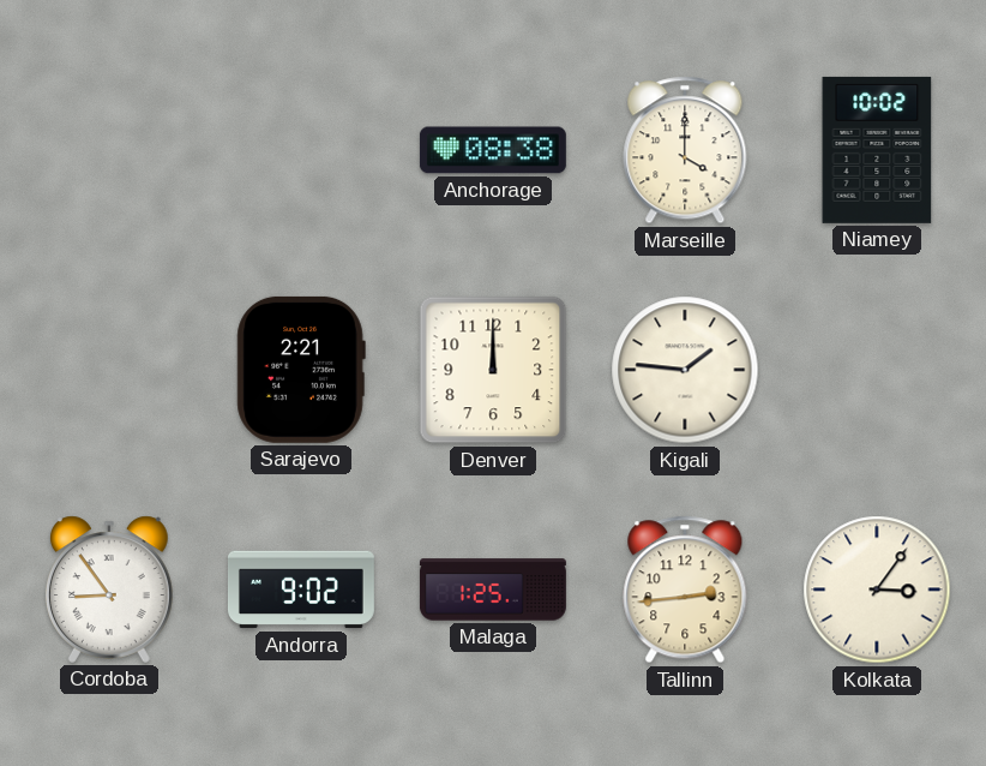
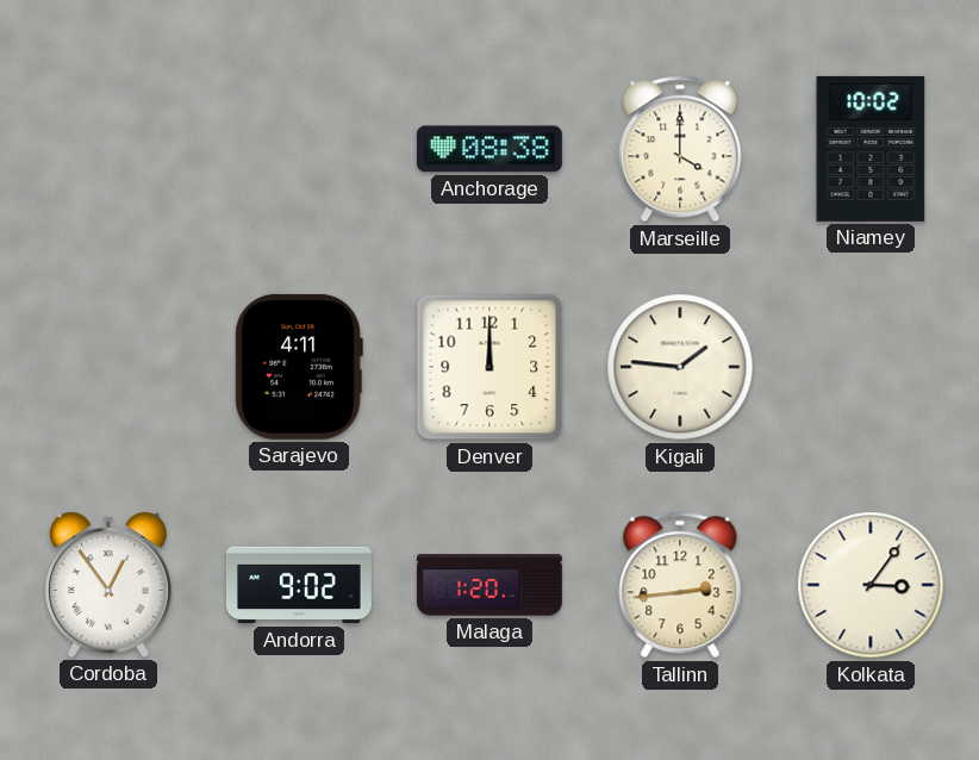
Sarajevo: 2:21 -> 4:11 (299, 367)
Cordoba: 8:54 -> 12:54 (108, 585)
Malaga: 1:25 -> 1:20 (489, 585)
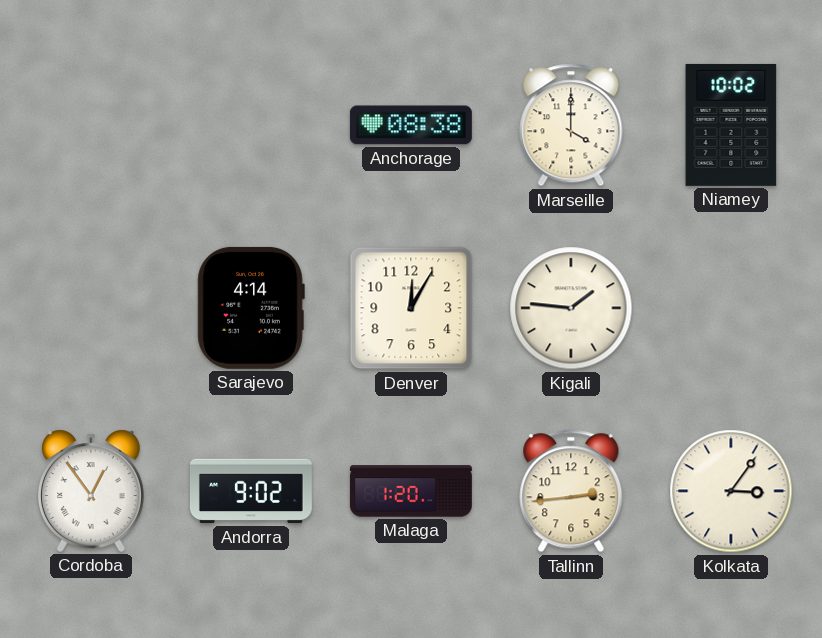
Sarajevo: 4:11 -> 4:14 (251, 308)
Denver: 12:00 -> 12:05 (411, 308)
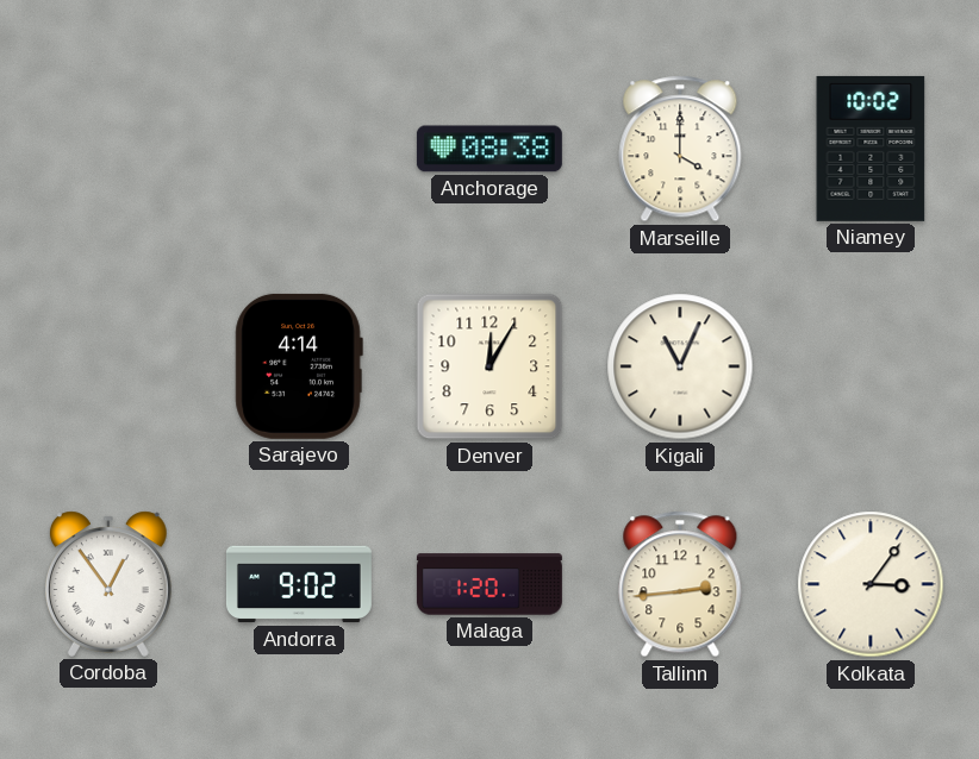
Kigali: 1:46 -> 11:04 (680, 366)
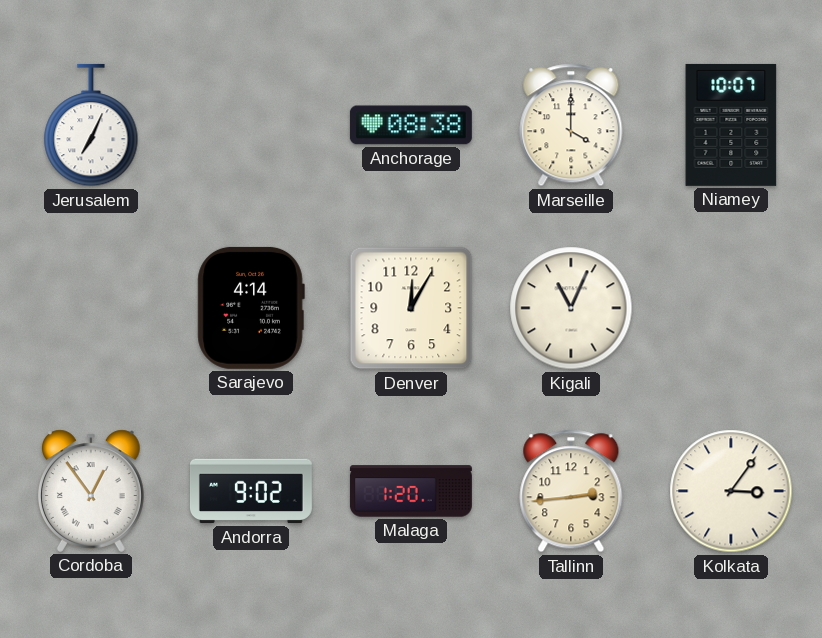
Jerusalem: none -> 7:04 (91, 125)
Niamey: 10:02 -> 10:07 (731, 125)
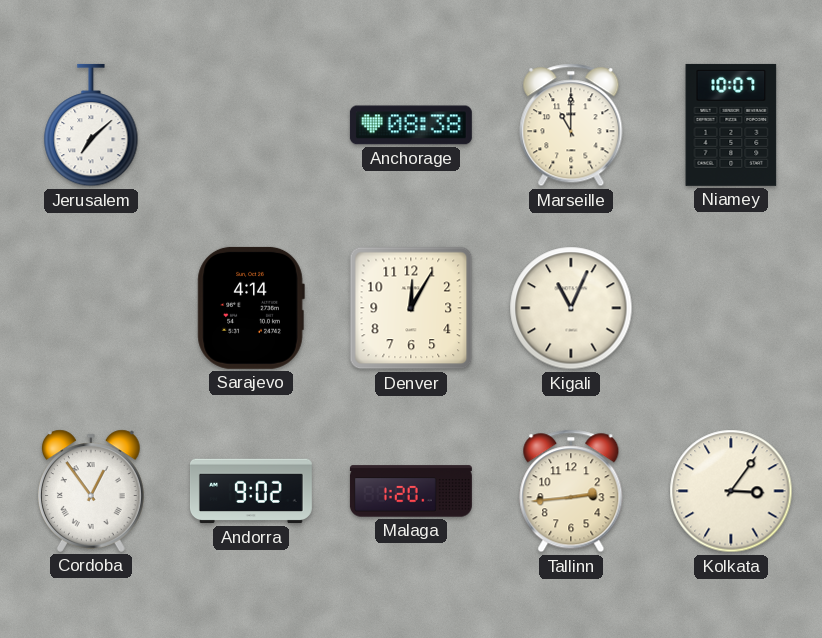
Jerusalem: 7:04 -> 7:08 (91, 125)
Marseille: 4:00 -> 11:00 (571, 125)
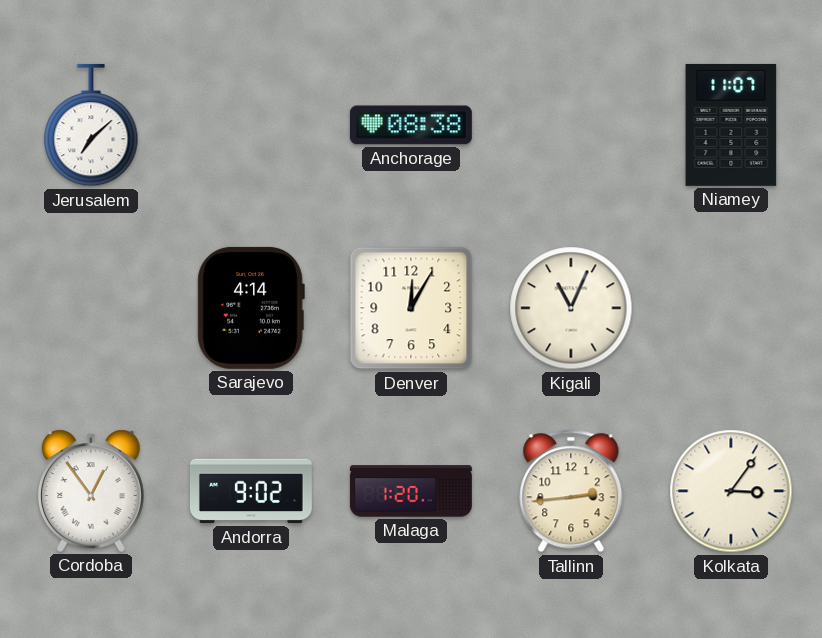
Marseille: 11:00 -> none (571, 125)
Niamey: 10:07 -> 11:07 (731, 125)
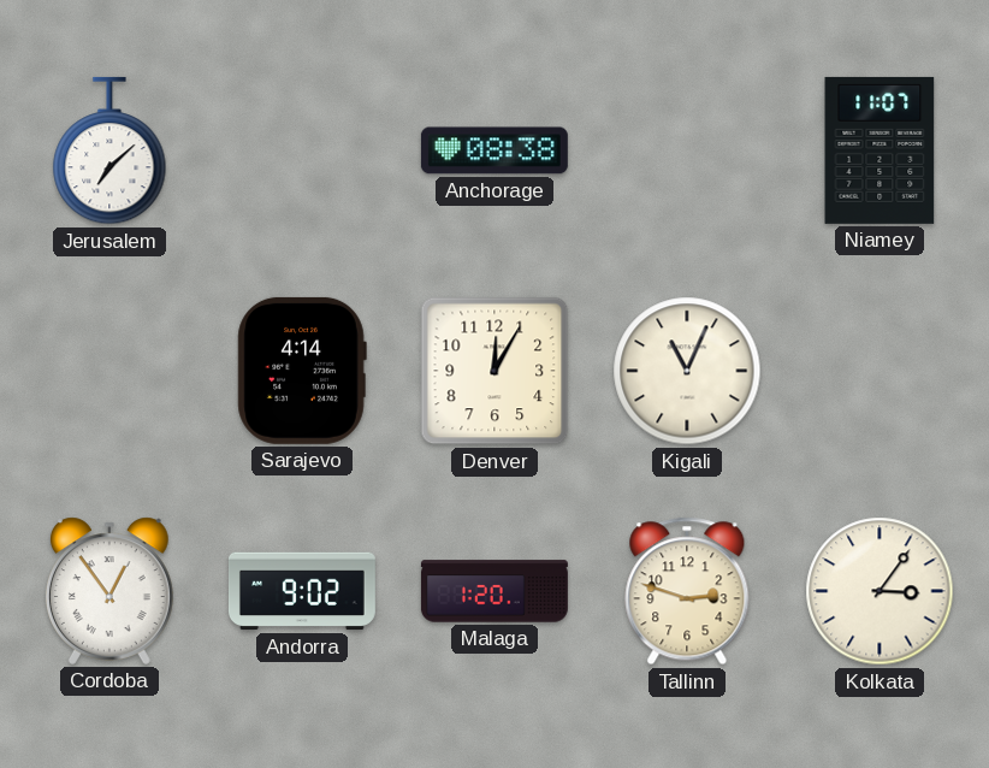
Tallinn: 2:44 -> 2:48 (687, 591)
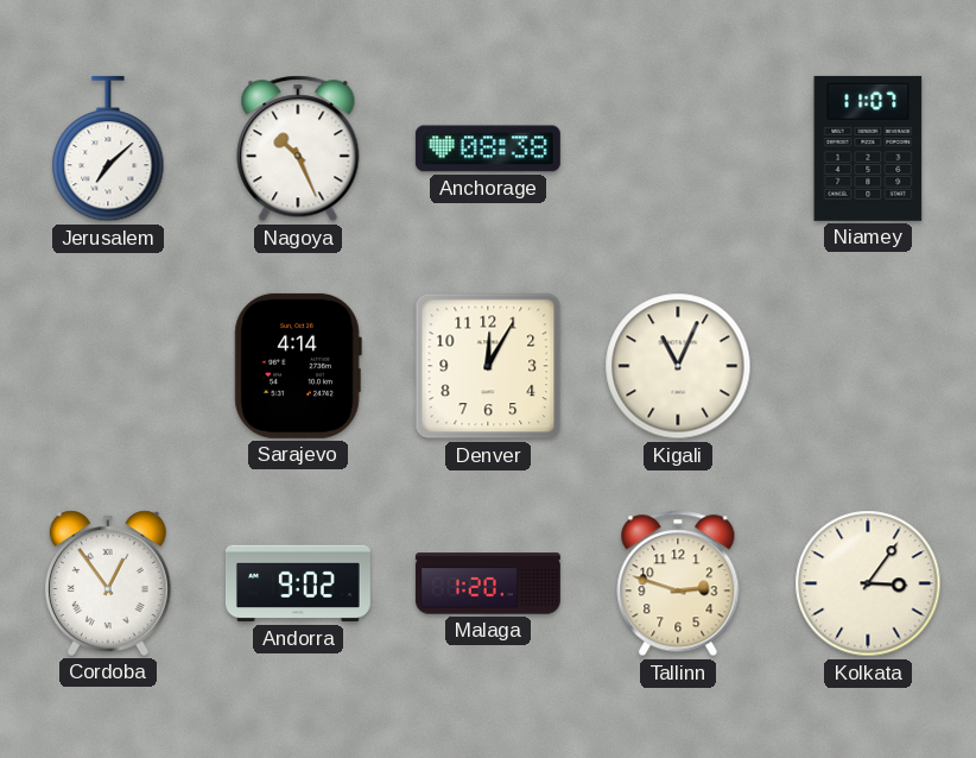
Nagoya: none -> 10:26 (298, 149)
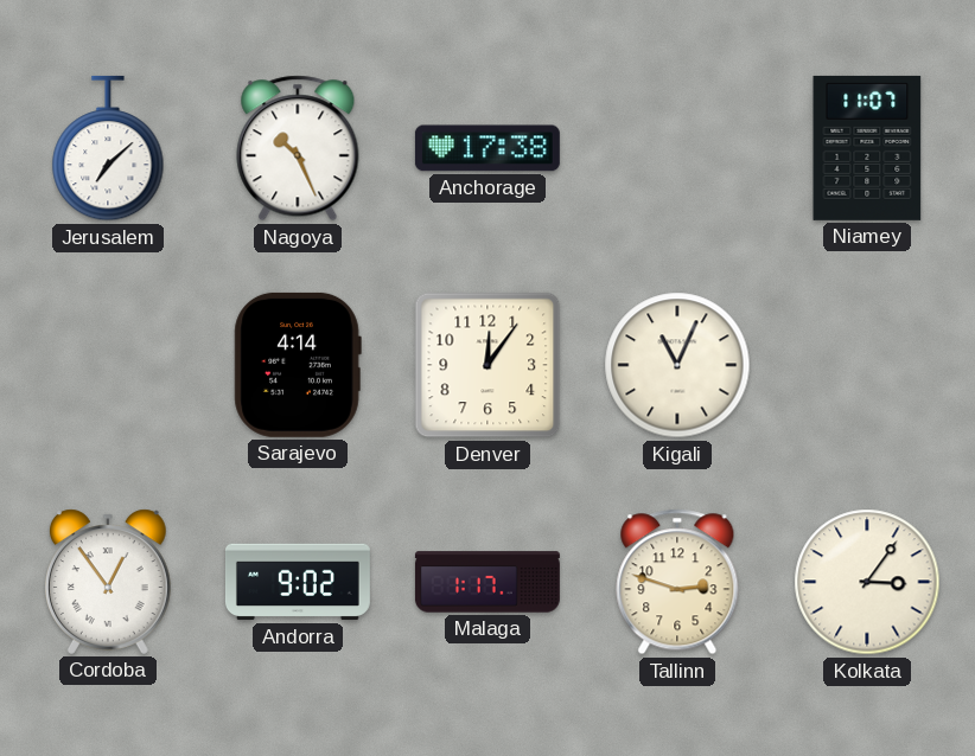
Anchorage: 08:38 -> 17:38 (487, 148)
Denver: 12:05 -> 12:06 (487, 365)
Malaga: 1:20 -> 1:17 (487, 582)
